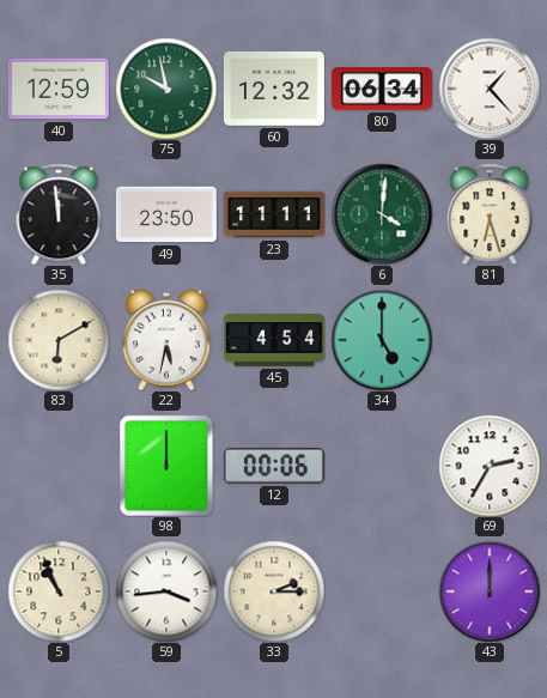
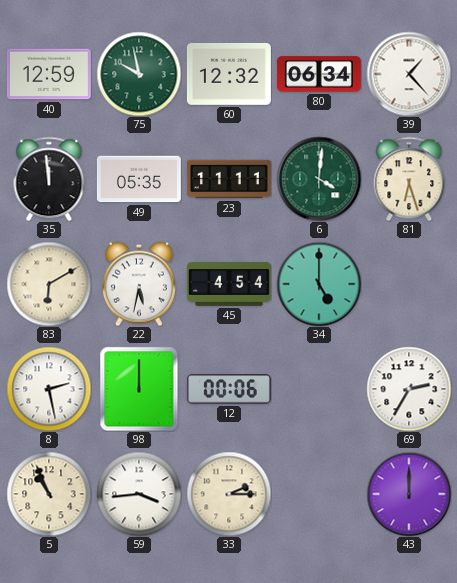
49: 23:50 -> 05:35 (139, 179)
8: none -> 2:28 (49, 389)
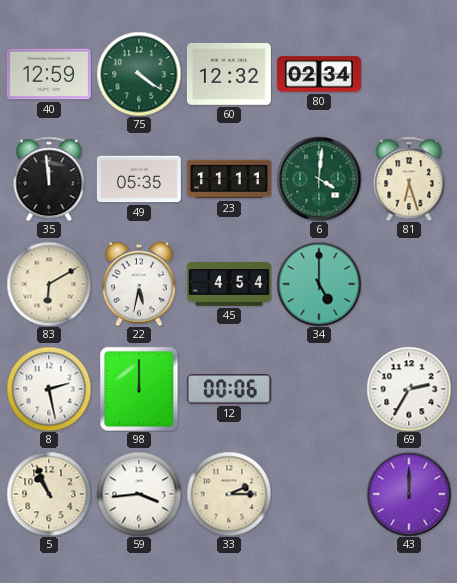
75: 9:58 -> 4:21 (139, 74)
80: 06:34 -> 02:34 (319, 74)
39: 1:23 -> none (409, 74)
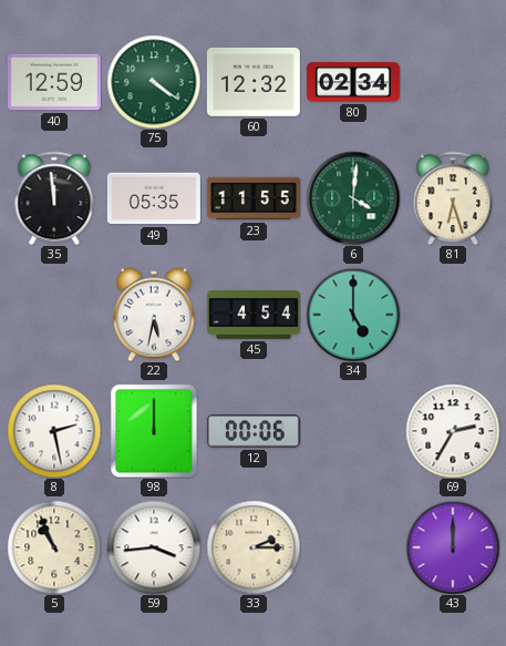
23: 11:11 -> 11:55 (254, 198)
83: 6:10 -> none (49, 284)
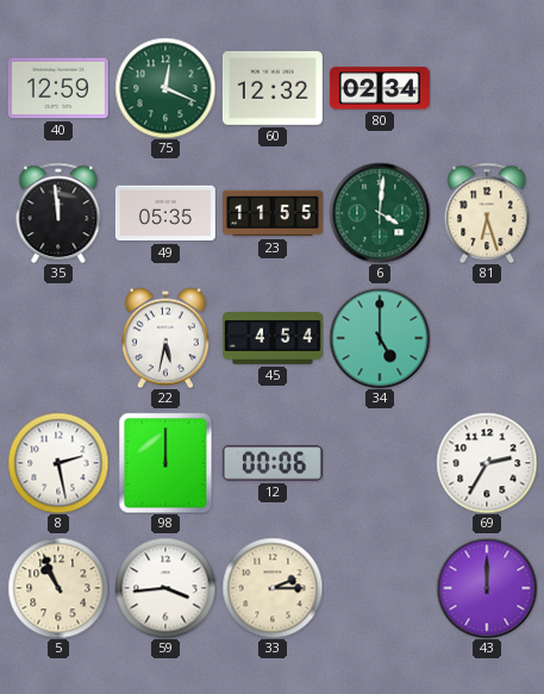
75: 4:21 -> 12:19 (165, 88)
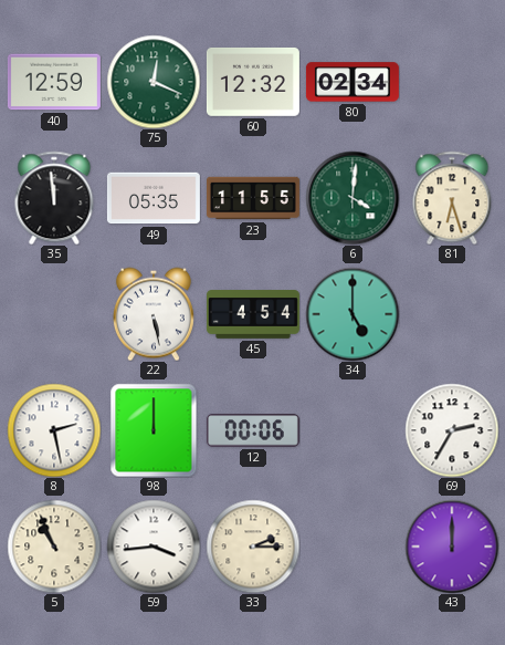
22: 5:32 -> 5:28 (154, 314)
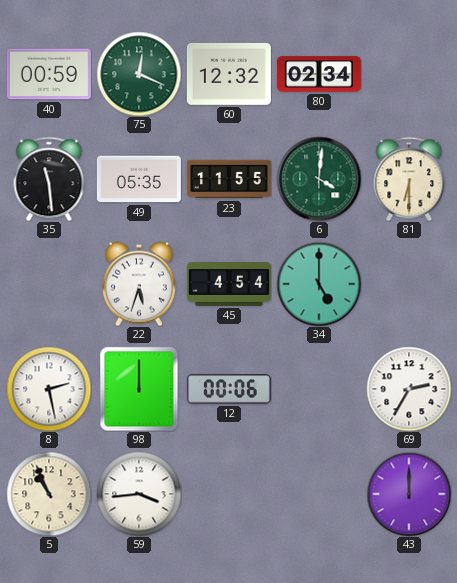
40: 12:59 -> 00:59 (49, 74)
35: 11:59 -> 11:29 (49, 179)
81: 6:27 -> 6:30 (409, 179)
22: 5:28 -> 5:33 (139, 284)
33: 2:15 -> none (253, 547)
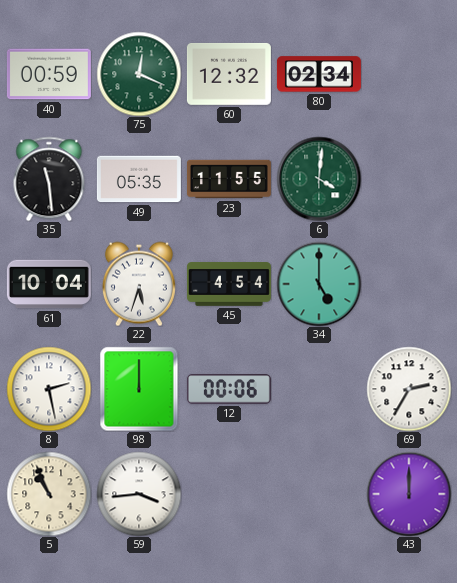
81: 6:30 -> none (409, 179)
61: none -> 10:04 (49, 284)
